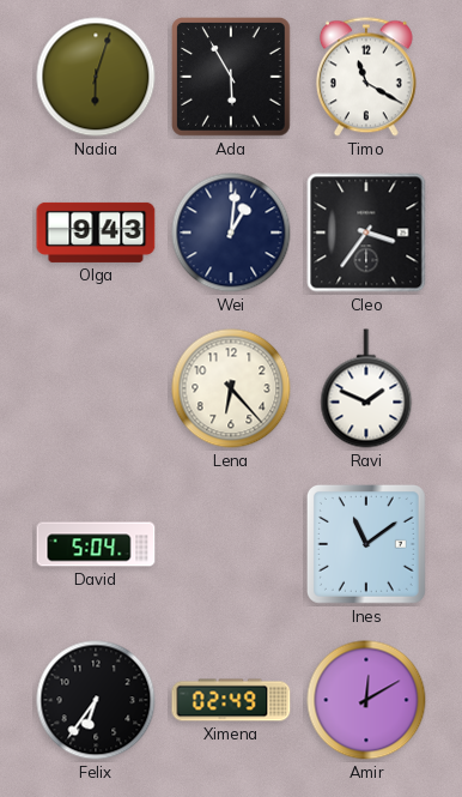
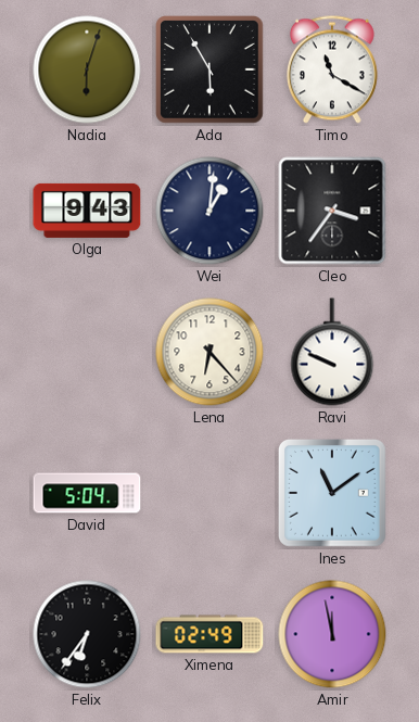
Ravi: 1:49 -> 9:49 (332, 352)
Amir: 12:10 -> 11:58 (332, 634)
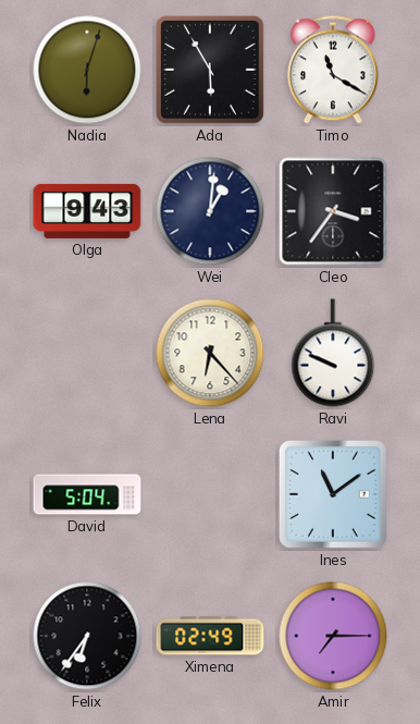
Amir: 11:58 -> 7:15 (333, 636)
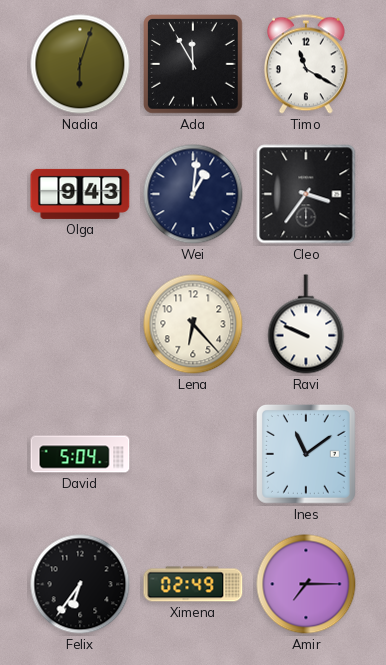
Ada: 5:55 -> 11:55 (194, 65)
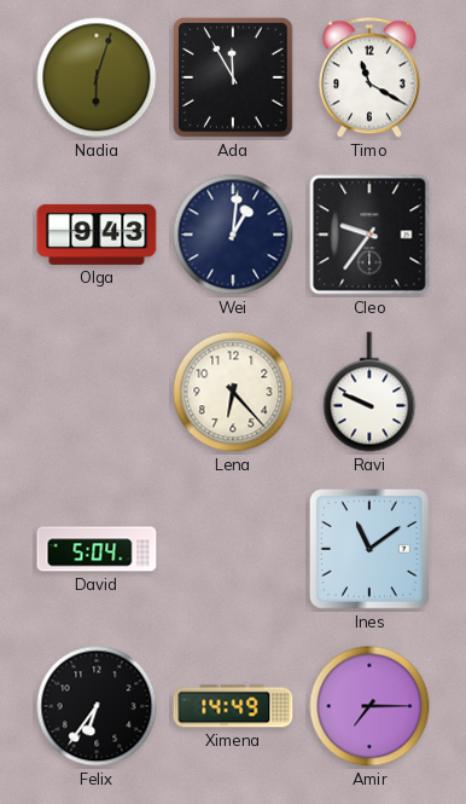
Cleo: 3:36 -> 9:36 (369, 235)
Ximena: 02:49 -> 14:49 (233, 706)
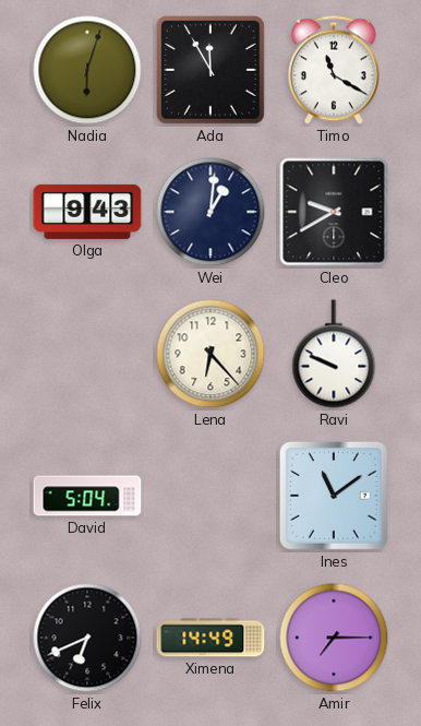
Cleo: 9:36 -> 9:40 (334, 212)
Felix: 6:36 -> 6:41 (87, 638)
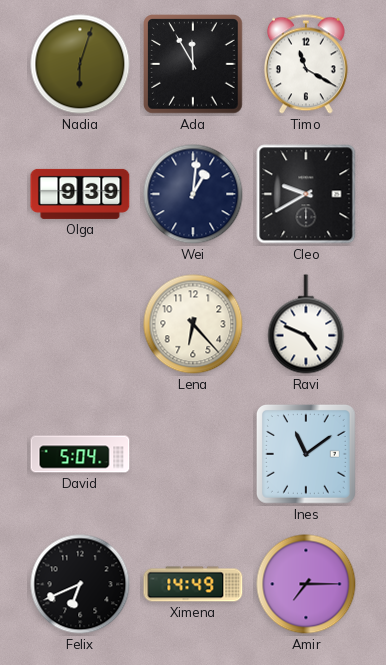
Olga: 9:43 -> 9:39 (80, 194)
Ravi: 9:49 -> 4:49 (306, 324)
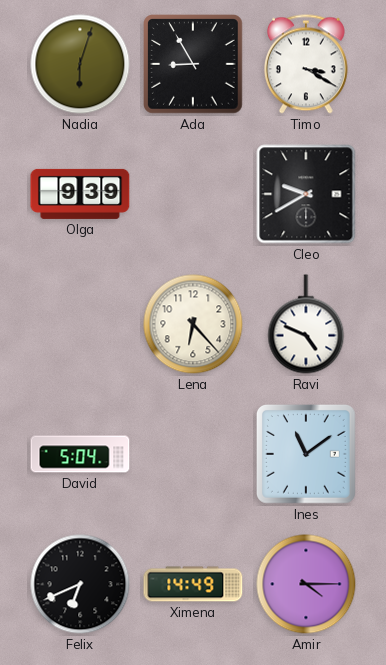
Ada: 11:55 -> 8:55 (194, 65)
Timo: 11:20 -> 3:20 (306, 64)
Wei: 1:01 -> none (193, 194)
Amir: 7:15 -> 4:15 (306, 584)
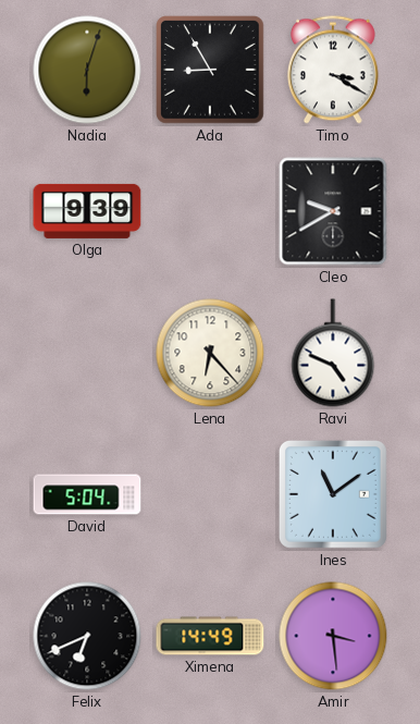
Amir: 4:15 -> 3:29 (333, 636)
